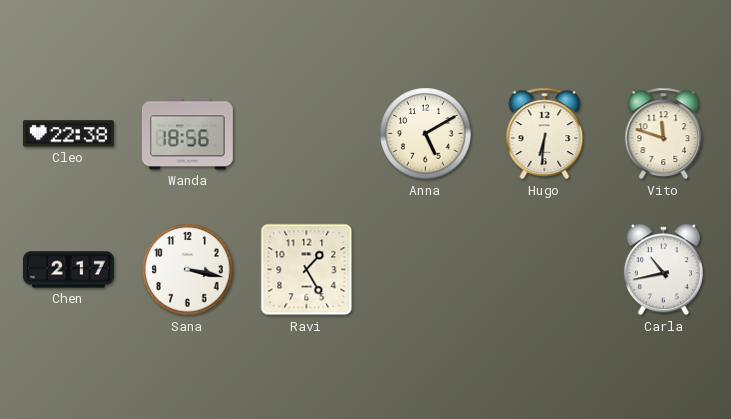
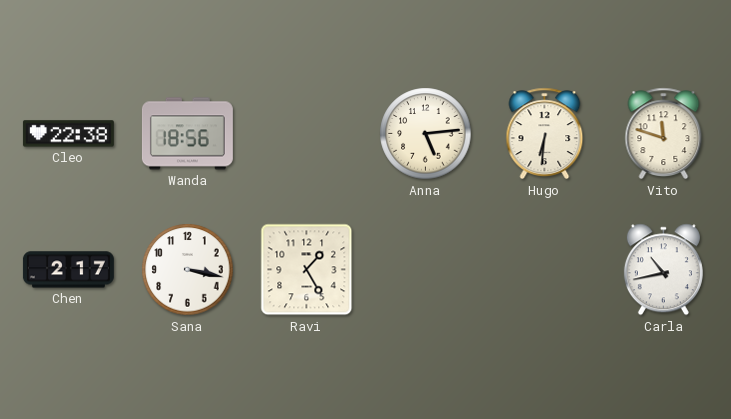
Anna: 5:10 -> 5:14 (426, 134)
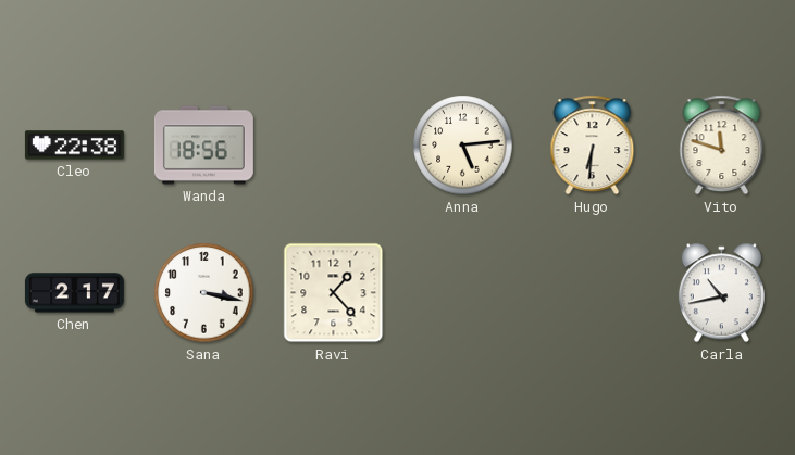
Ravi: 1:25 -> 1:23 (334, 293)
